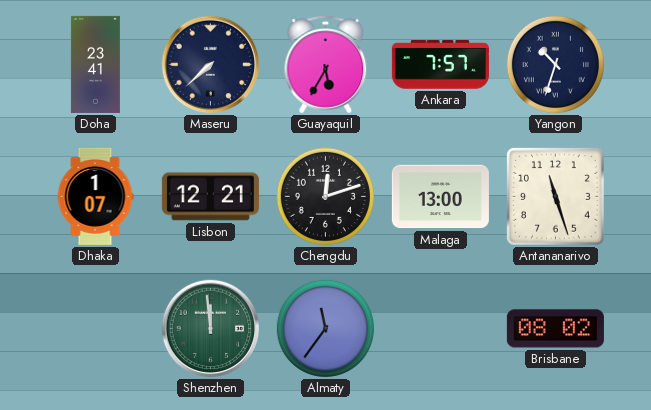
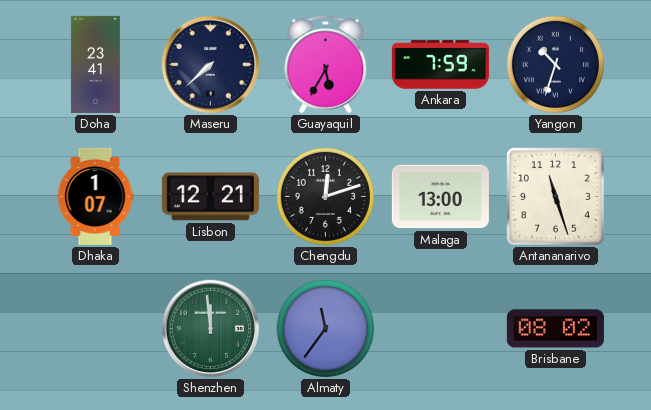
Ankara: 7:57 -> 7:59 (440, 65)
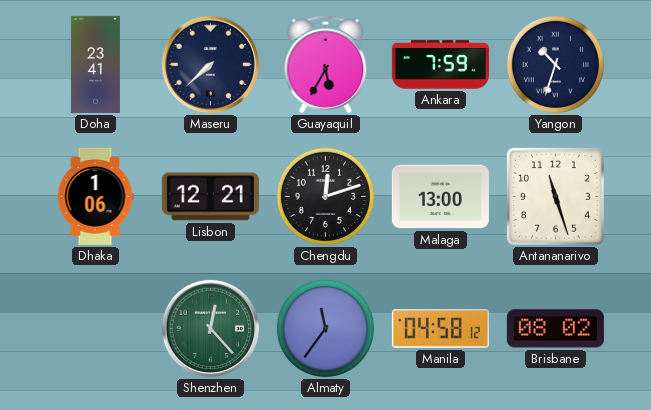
Dhaka: 1:07 -> 1:06 (95, 196)
Shenzhen: 11:59 -> 12:23 (211, 329)
Manila: none -> 04:58 (440, 329)
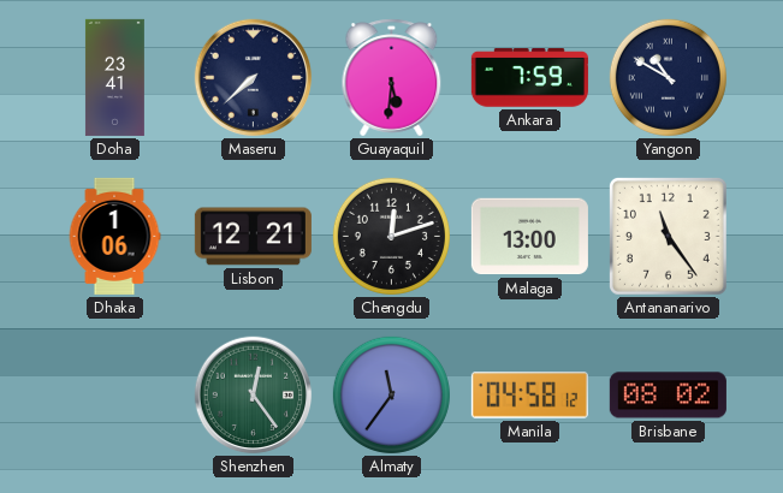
Guayaquil: 5:35 -> 5:31 (392, 78)
Yangon: 10:33 -> 10:50 (668, 77)
Antananarivo: 11:27 -> 11:24 (668, 236)
Shenzhen: 12:23 -> 12:24 (254, 396)
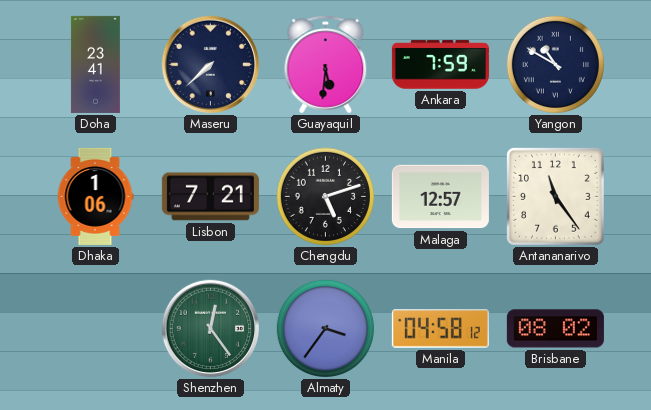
Lisbon: 12:21 -> 7:21 (210, 197)
Chengdu: 12:12 -> 5:12 (325, 196)
Malaga: 13:00 -> 12:57 (440, 197)
Almaty: 11:36 -> 3:36 (325, 328)
